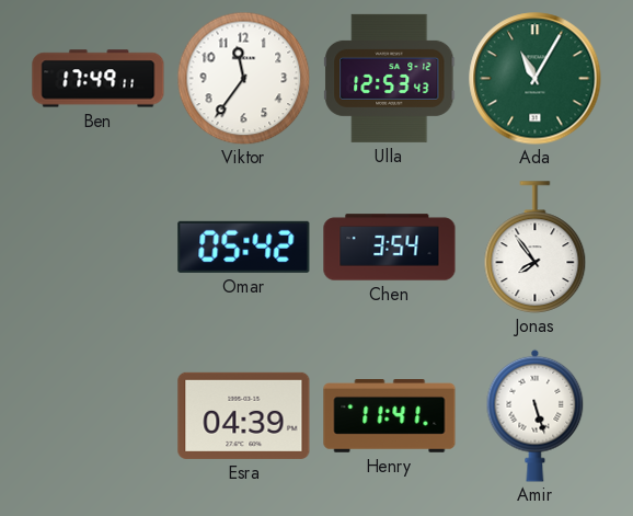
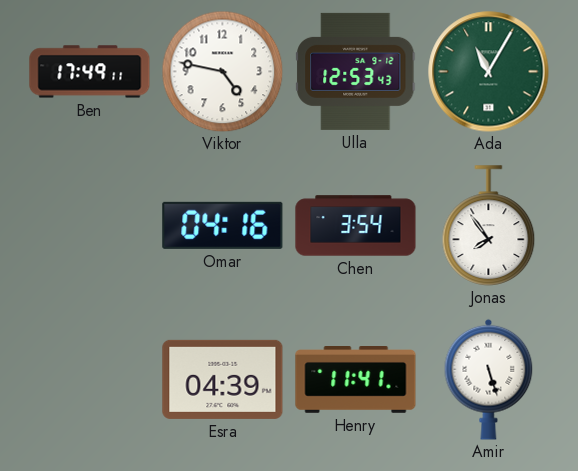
Viktor: 11:36 -> 4:47 (222, 71)
Omar: 05:42 -> 04:16 (223, 225)
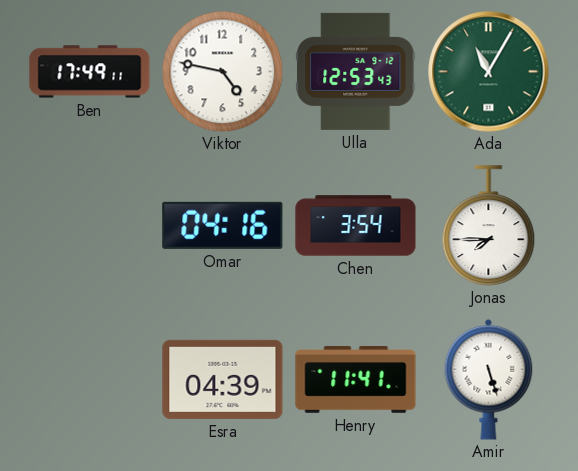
Jonas: 7:54 -> 7:45 (489, 226)
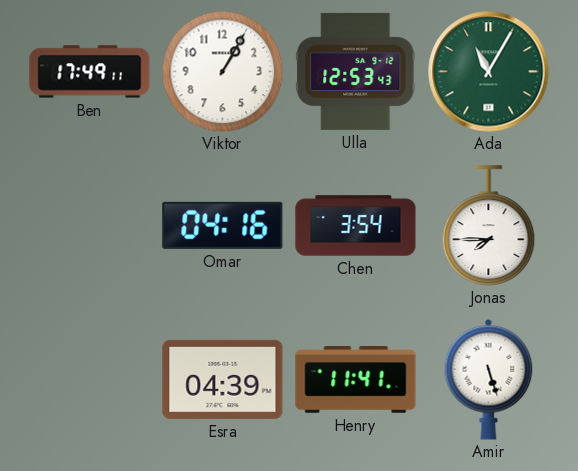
Viktor: 4:47 -> 1:05 (222, 71)
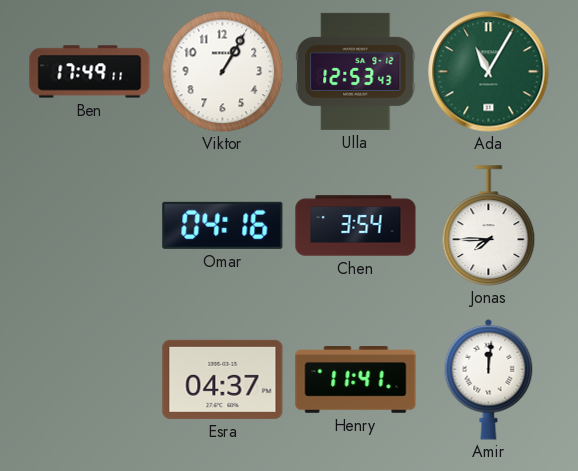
Esra: 04:39 -> 04:37 (223, 379)
Amir: 5:27 -> 12:01 (489, 379)
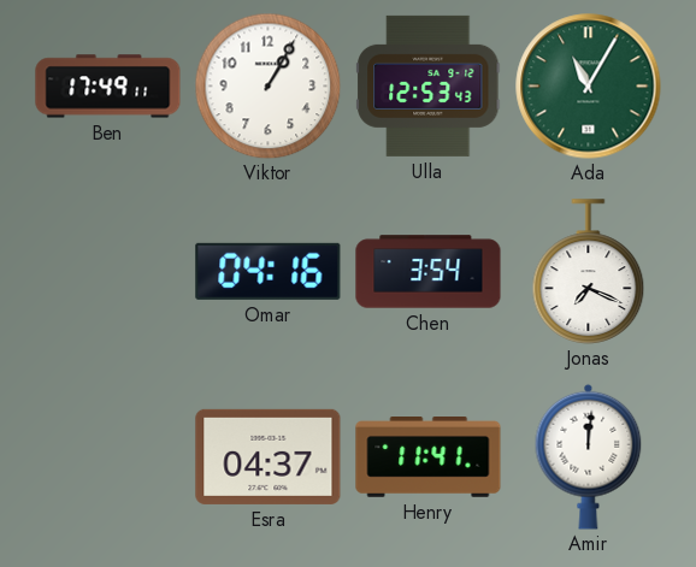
Jonas: 7:45 -> 7:19 (589, 272)
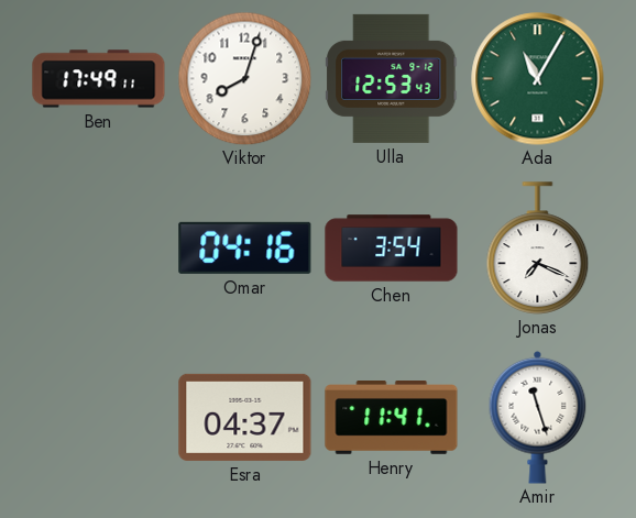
Viktor: 1:05 -> 8:03 (244, 78)
Amir: 12:01 -> 11:27 (538, 417)
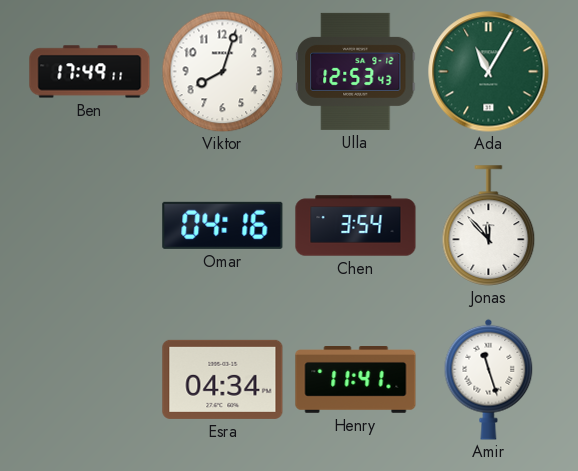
Jonas: 7:19 -> 11:53 (489, 226)
Esra: 04:37 -> 04:34 (223, 379)
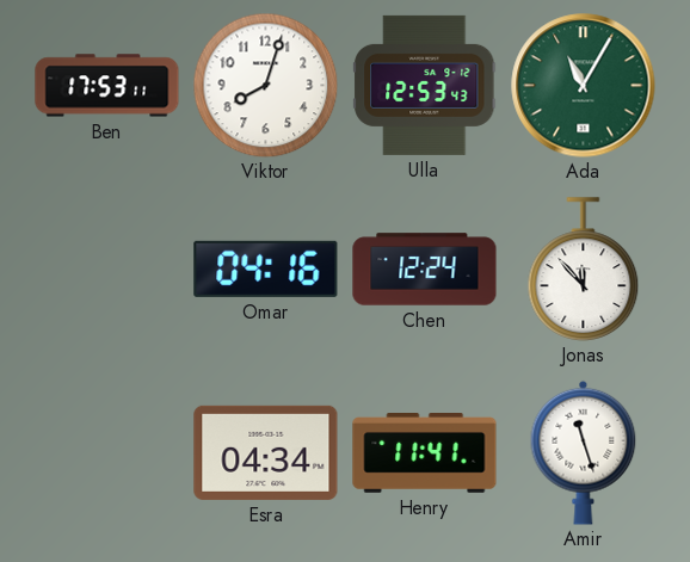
Ben: 17:49 -> 17:53 (107, 86)
Chen: 3:54 -> 12:24 (425, 270)
